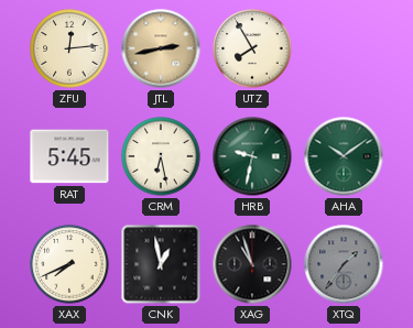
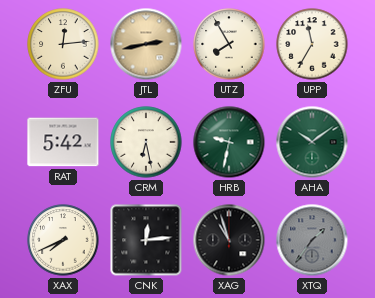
UPP: none -> 11:35 (312, 44)
RAT: 5:45 -> 5:42 (63, 142)
CNK: 12:58 -> 12:14 (146, 240)
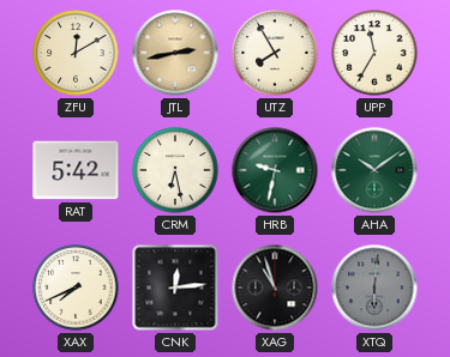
ZFU: 12:14 -> 12:10 (76, 53)
XTQ: 1:36 -> 6:01 (374, 288)
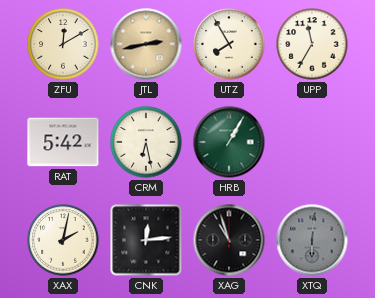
HRB: 9:32 -> 1:05 (229, 142)
AHA: 10:09 -> none (374, 170)
XAX: 7:41 -> 2:02 (63, 240)
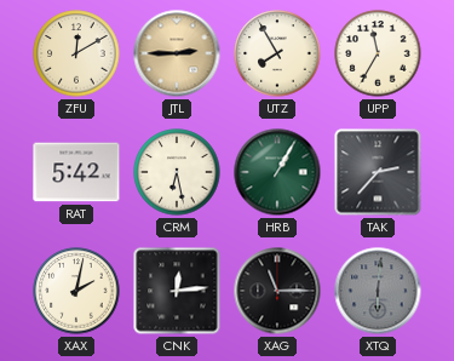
JTL: 2:43 -> 2:45 (177, 53)
TAK: none -> 2:37 (378, 172)
XAG: 10:57 -> 11:15 (277, 291)
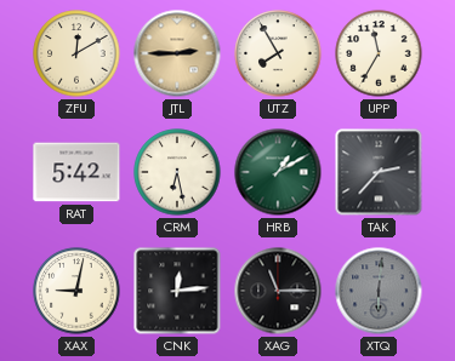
HRB: 1:05 -> 1:10 (278, 172)
XAX: 2:02 -> 9:02 (76, 291)
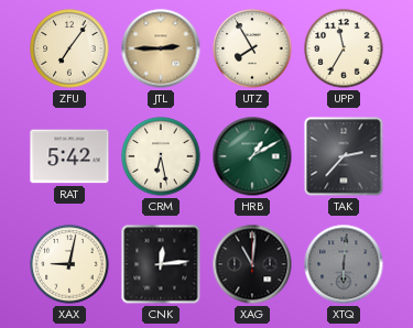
ZFU: 12:10 -> 7:06 (69, 48)
XAG: 11:15 -> 11:01 (252, 264)
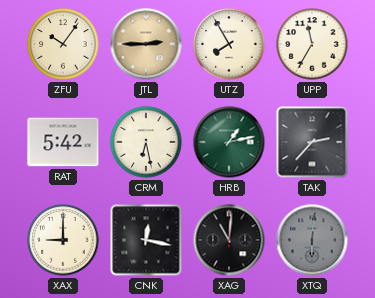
ZFU: 7:06 -> 10:06 (63, 44)
HRB: 1:10 -> 1:13 (229, 142)
XAX: 9:02 -> 9:00 (63, 240)
CNK: 12:14 -> 12:17 (146, 240)
